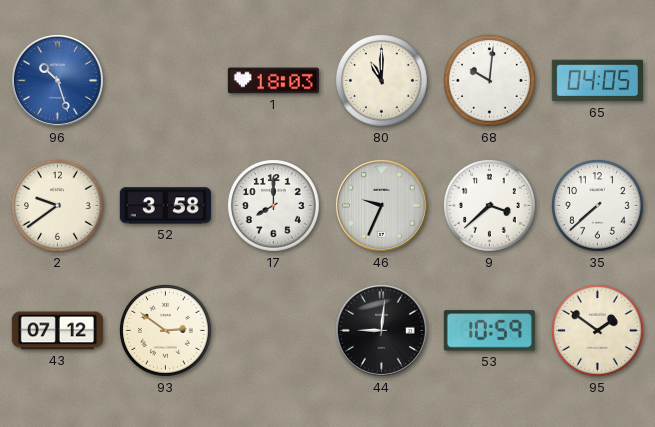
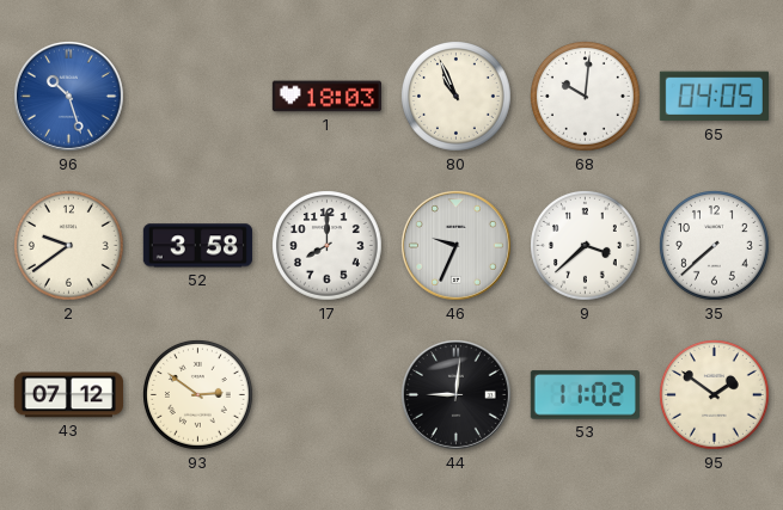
80: 11:00 -> 10:56 (457, 97)
53: 10:59 -> 11:02 (585, 395)
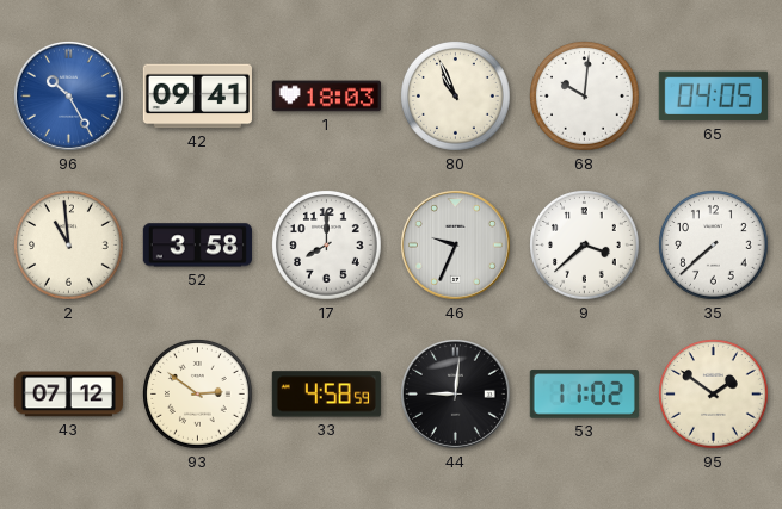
96: 10:27 -> 10:25 (68, 95)
42: none -> 09:41 (197, 97)
2: 9:39 -> 10:59 (69, 246)
33: none -> 4:58 (326, 395)
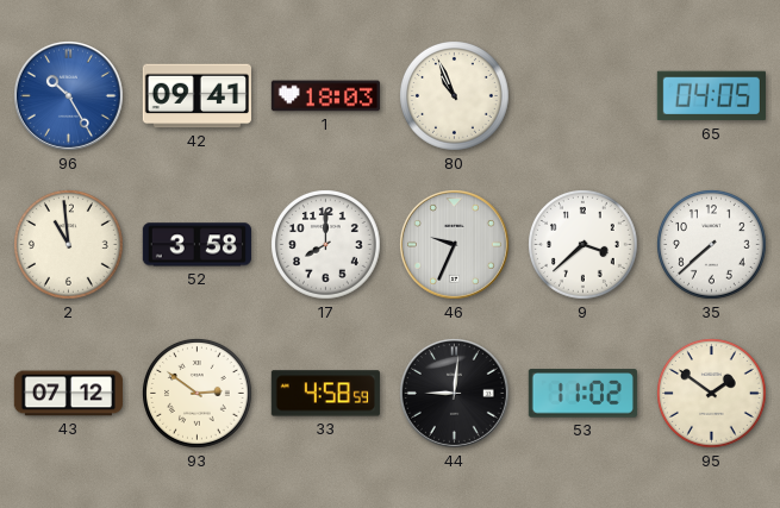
68: 10:01 -> none (585, 97)
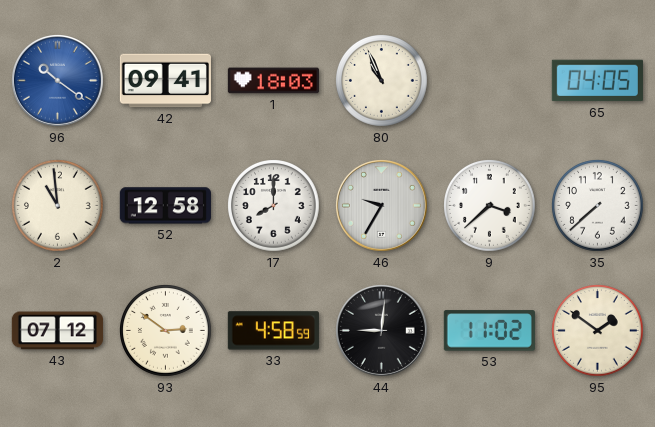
96: 10:25 -> 10:21 (57, 80)
52: 3:58 -> 12:58 (165, 206)
46: 9:34 -> 9:35 (381, 205)
